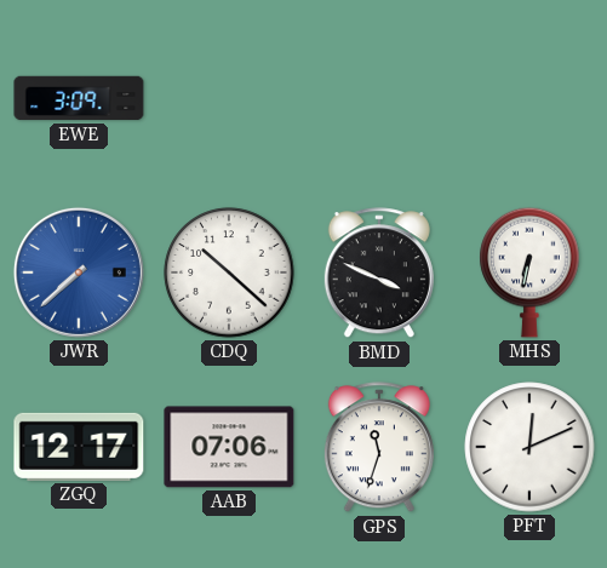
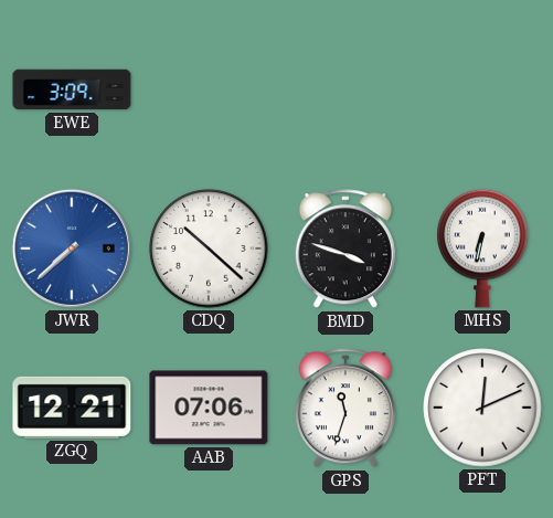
BMD: 3:49 -> 3:48 (345, 250)
ZGQ: 12:17 -> 12:21 (72, 408)
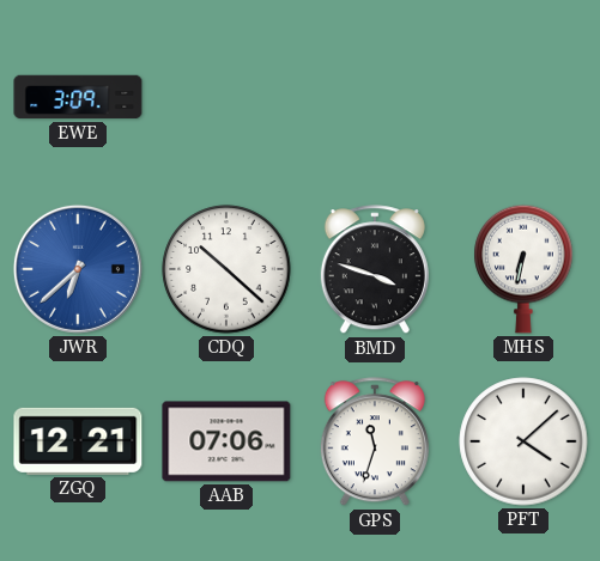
JWR: 7:38 -> 6:38 (78, 269)
PFT: 12:11 -> 4:08 (523, 441)
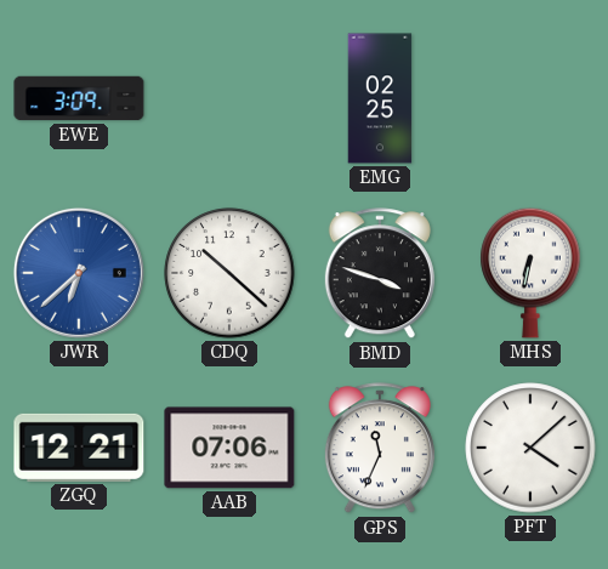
EMG: none -> 02:25 (380, 98)
GPS: 11:33 -> 11:34 (380, 449)
